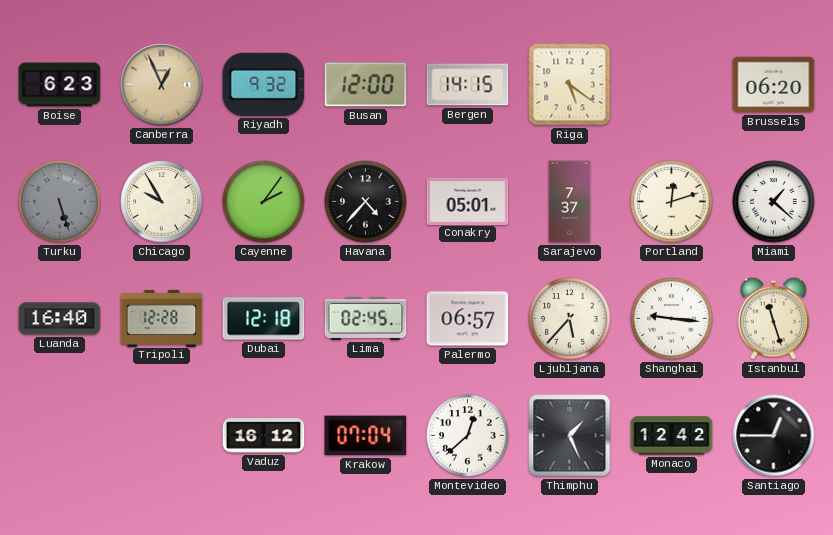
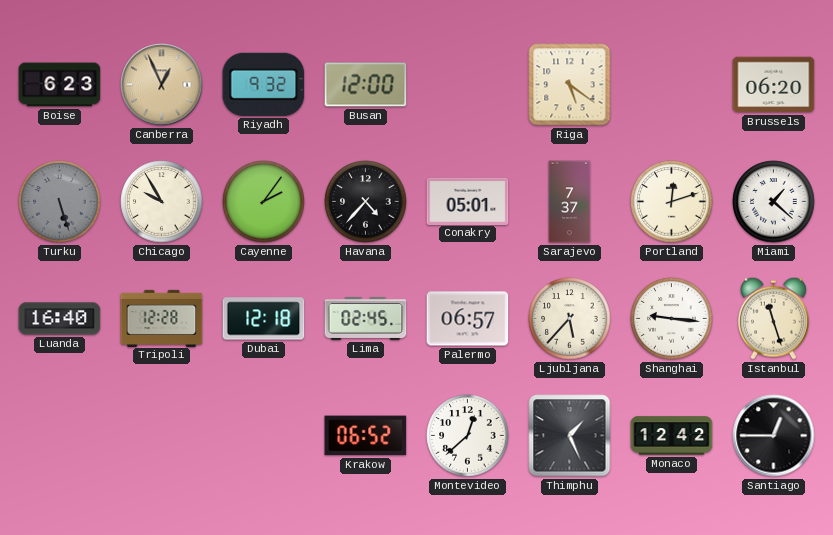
Bergen: 14:15 -> none (468, 85)
Vaduz: 16:12 -> none (264, 436)
Krakow: 07:04 -> 06:52 (366, 436)
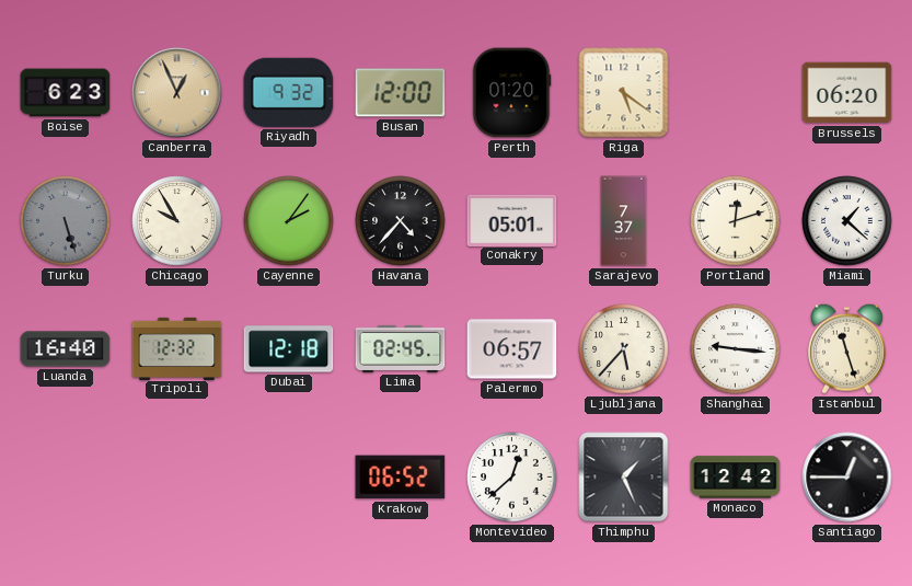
Perth: none -> 01:20 (512, 93)
Tripoli: 12:28 -> 12:32 (177, 348)
